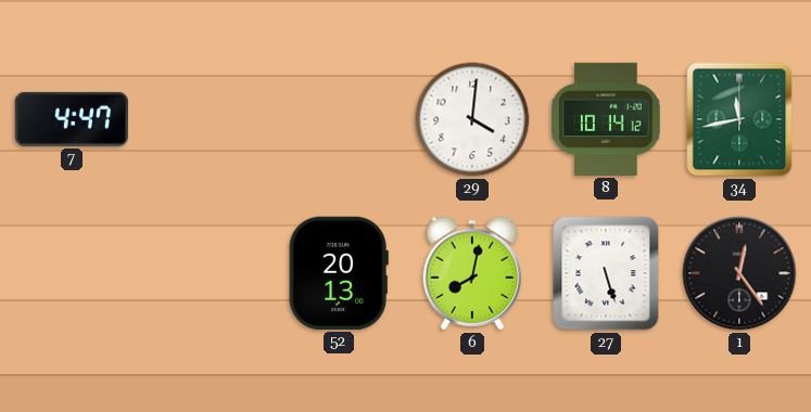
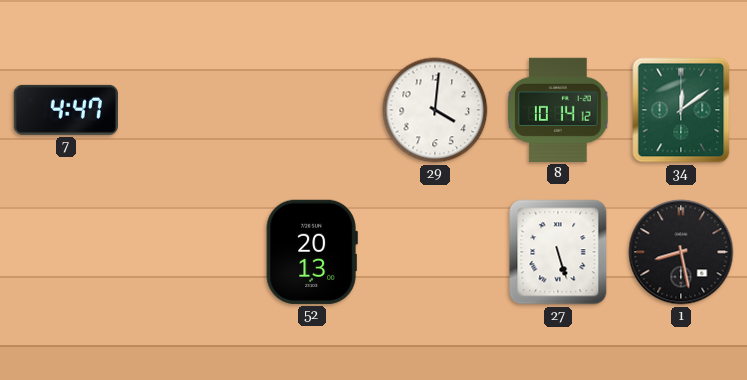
34: 11:43 -> 12:09 (681, 110)
6: 8:02 -> none (471, 273)
1: 12:24 -> 8:28 (681, 252)
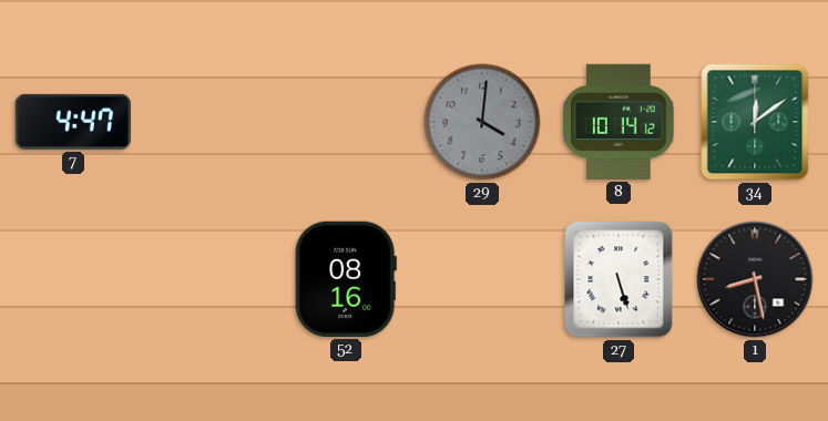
29 dial: white -> grey (482, 122)
52: 20:13 -> 08:16 (346, 279)
